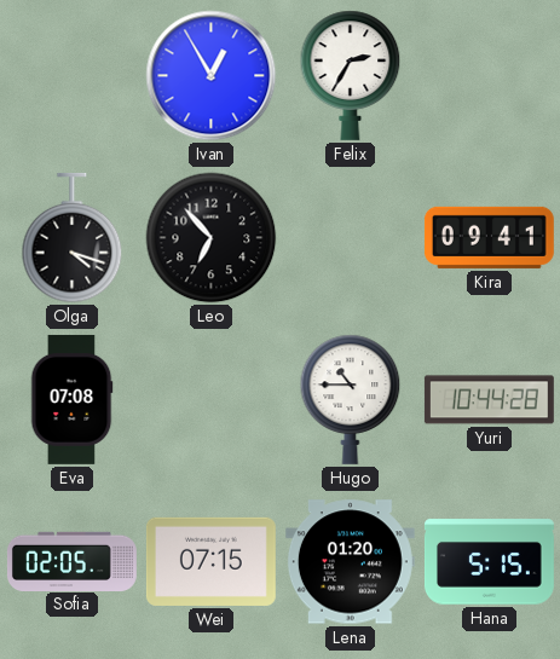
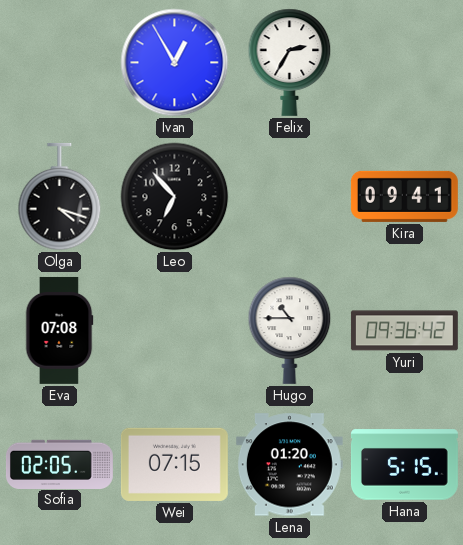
Yuri: 10:44 -> 09:36 (404, 331)
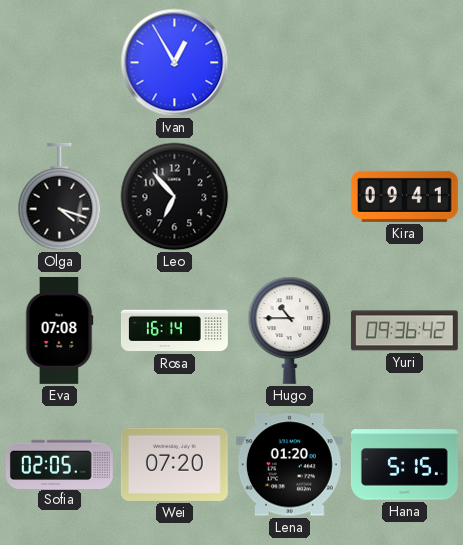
Felix: 2:35 -> none (290, 62)
Rosa: none -> 16:14 (174, 331)
Wei: 07:15 -> 07:20 (174, 464)
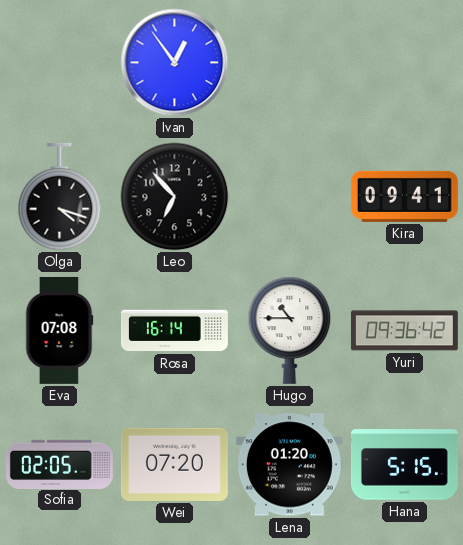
Ivan: 12:55 -> 12:54 (175, 63)
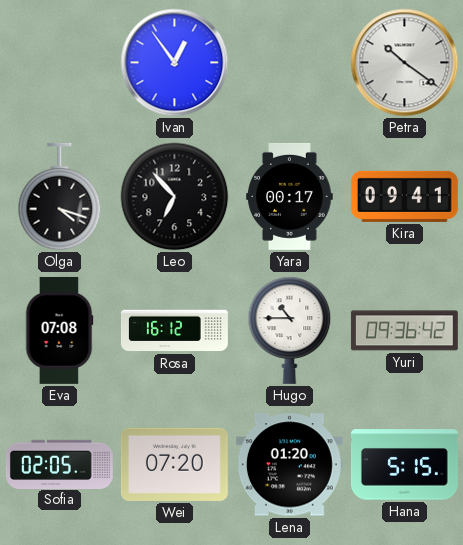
Petra: none -> 10:21 (405, 63)
Yara: none -> 00:17 (290, 196)
Rosa: 16:14 -> 16:12 (174, 331)
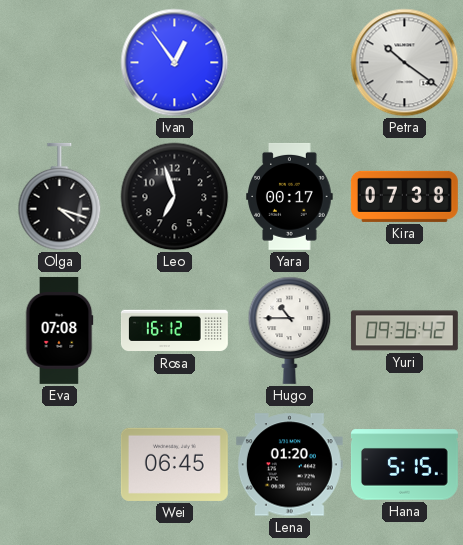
Leo: 6:53 -> 6:57 (175, 197)
Kira: 09:41 -> 07:38 (404, 196)
Sofia: 02:05 -> none (59, 464)
Wei: 07:20 -> 06:45 (174, 464)
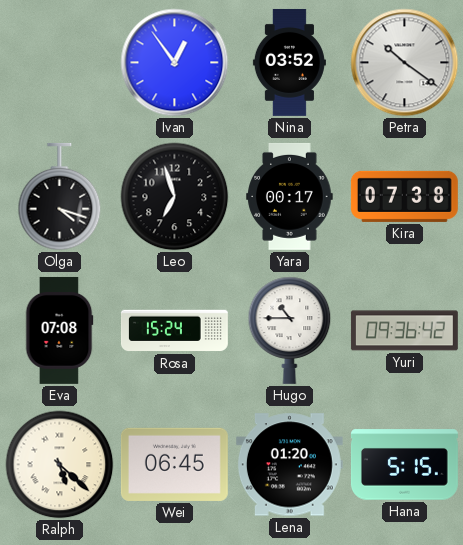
Nina: none -> 03:52 (289, 62)
Rosa: 16:12 -> 15:24 (174, 331)
Ralph: none -> 5:22 (60, 465)
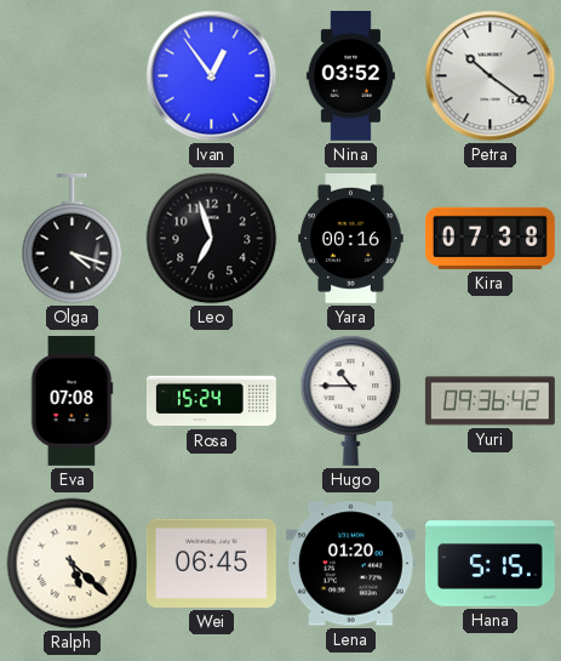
Yara: 00:17 -> 00:16 (351, 238)
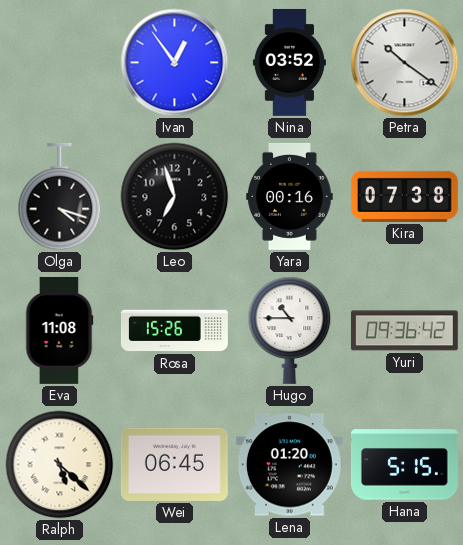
Eva: 07:08 -> 11:08 (59, 330)
Rosa: 15:24 -> 15:26 (174, 331)
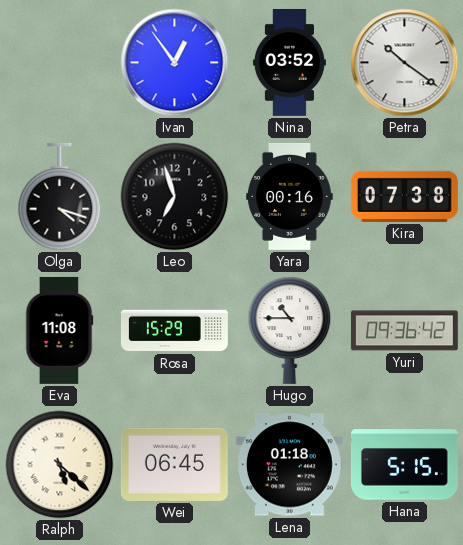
Rosa: 15:26 -> 15:29 (174, 331)
Lena: 01:20 -> 01:18 (289, 465)
